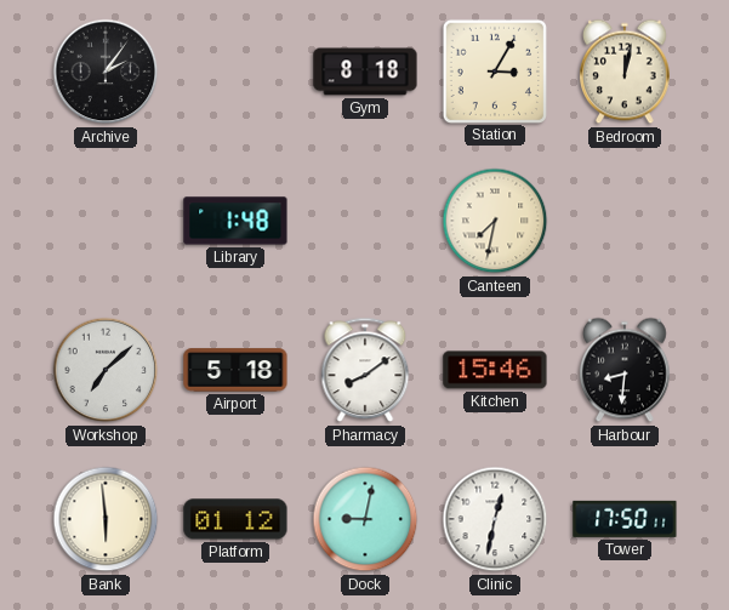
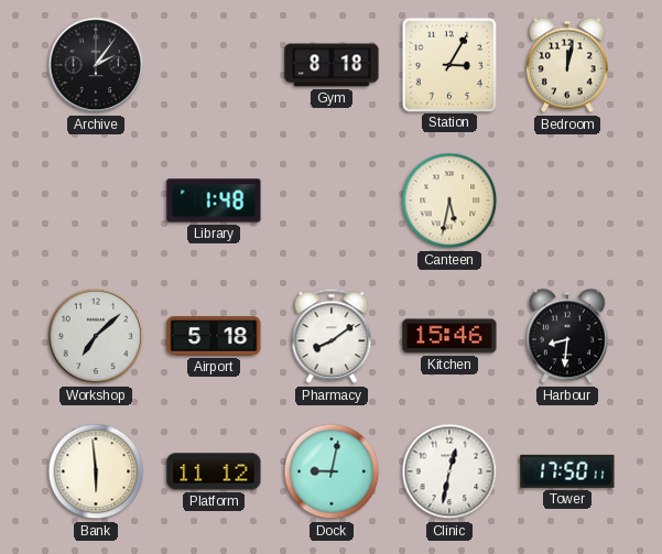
Canteen: 7:32 -> 5:32 (449, 200)
Platform: 01:12 -> 11:12 (214, 471)
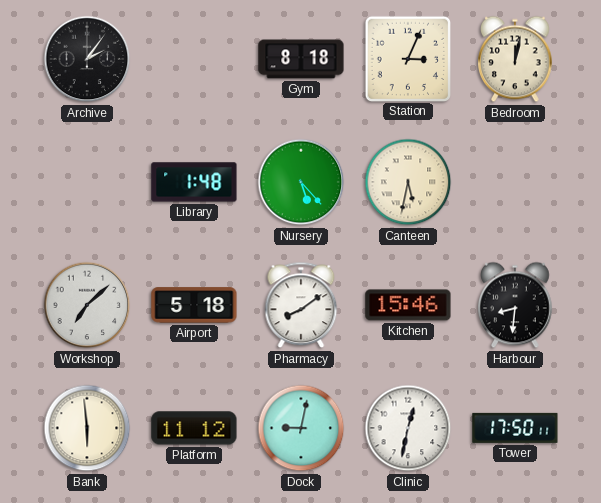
Station: 3:05 -> 3:04 (407, 58)
Nursery: none -> 5:23 (301, 182)
